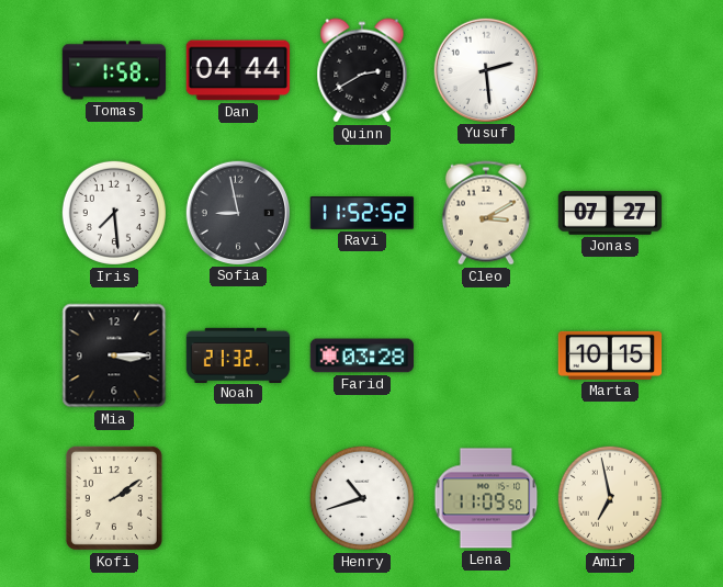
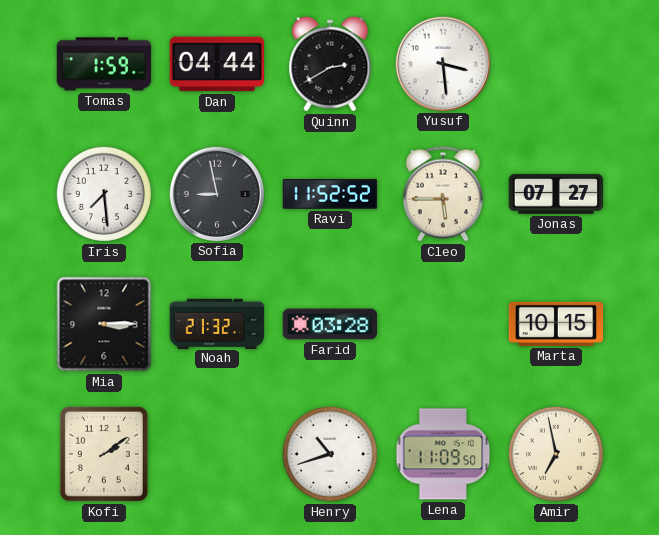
Tomas: 1:58 -> 1:59 (104, 64)
Yusuf: 2:29 -> 3:29 (442, 63)
Cleo: 3:10 -> 5:45 (443, 194)
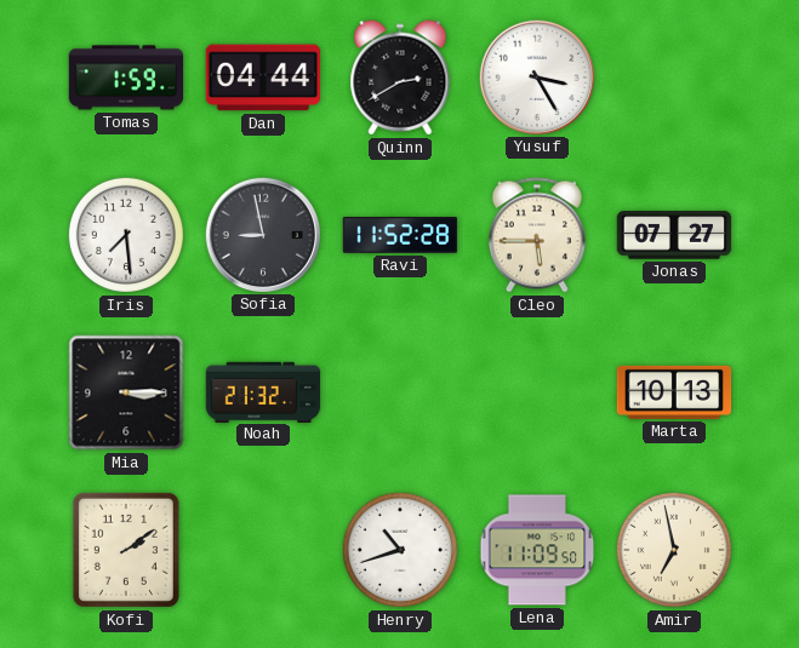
Yusuf: 3:29 -> 3:25 (536, 76)
Ravi: 11:52:52 -> 11:52:28 (400, 235)
Farid: 03:28 -> none (330, 324)
Marta: 10:15 -> 10:13 (674, 392)
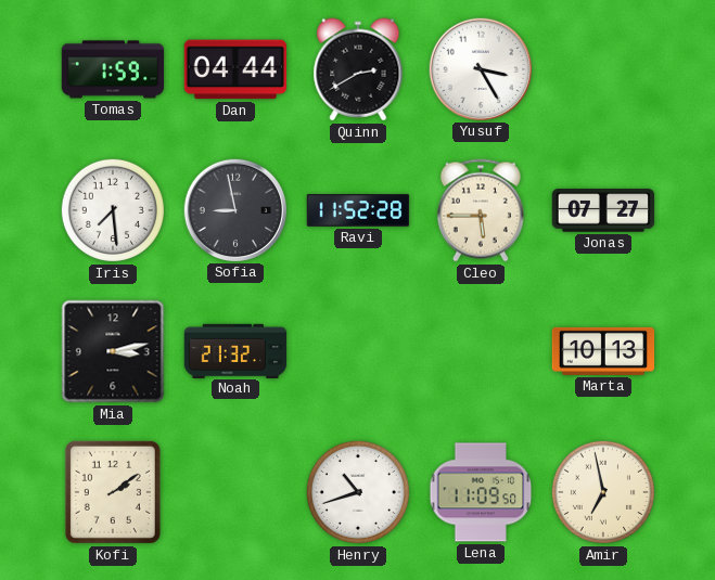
Mia: 3:15 -> 3:13 (113, 351)
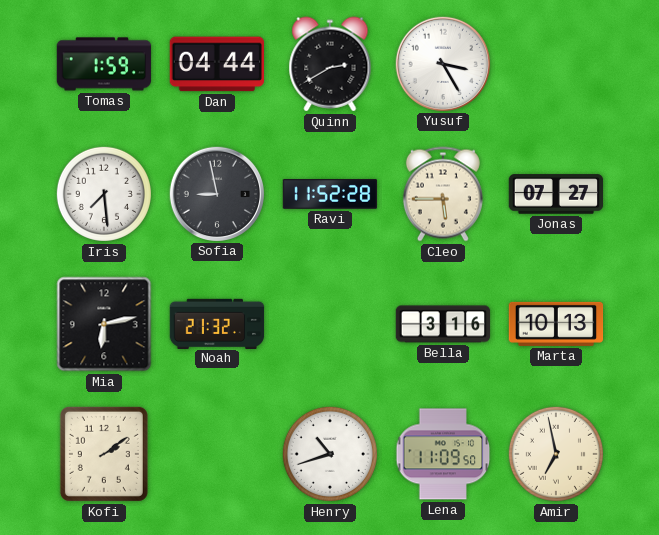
Mia: 3:13 -> 6:13 (104, 324)
Bella: none -> 3:16 (443, 324)
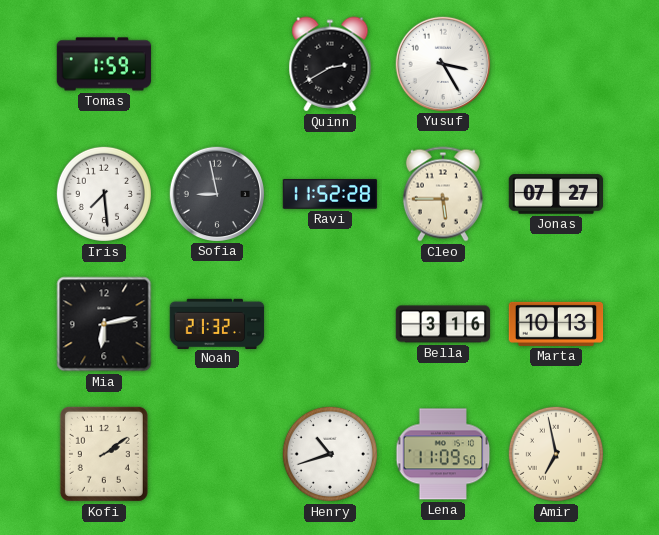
Dan: 04:44 -> none (216, 64)
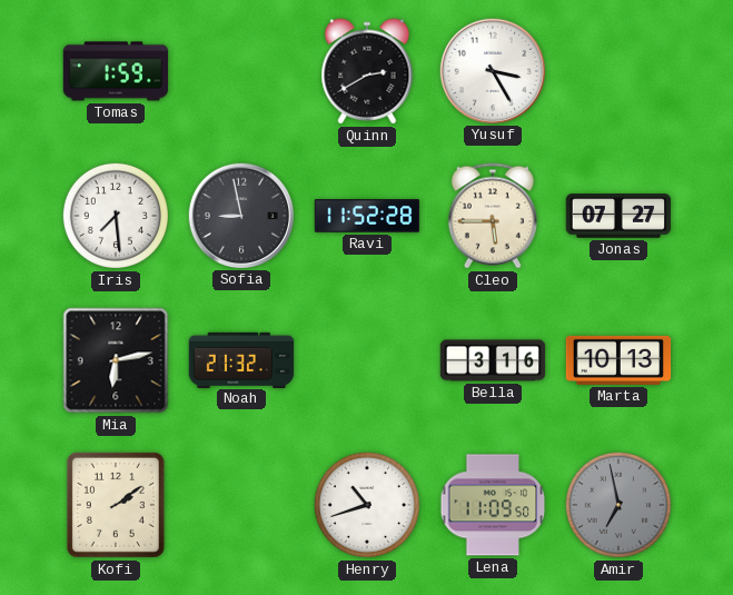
Amir dial: cream -> grey (618, 505)
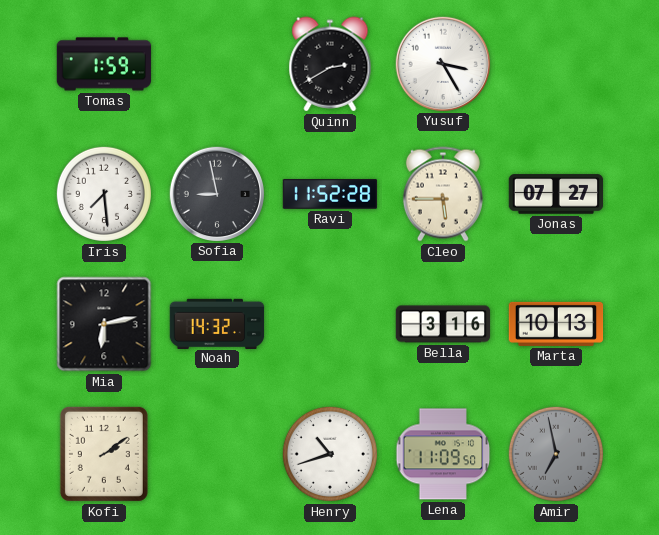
Noah: 21:32 -> 14:32 (217, 323)
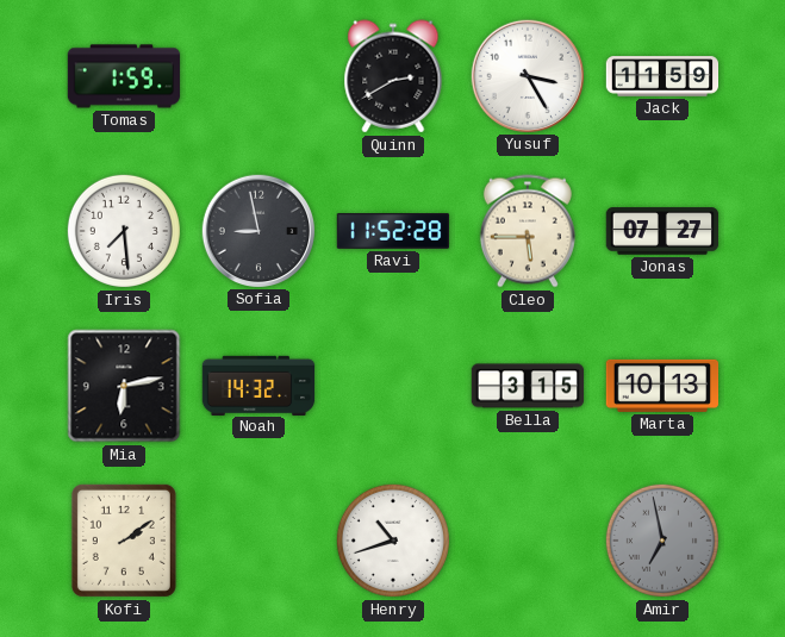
Jack: none -> 11:59 (662, 76)
Bella: 3:16 -> 3:15 (528, 386)
Lena: 11:09 -> none (443, 454)
